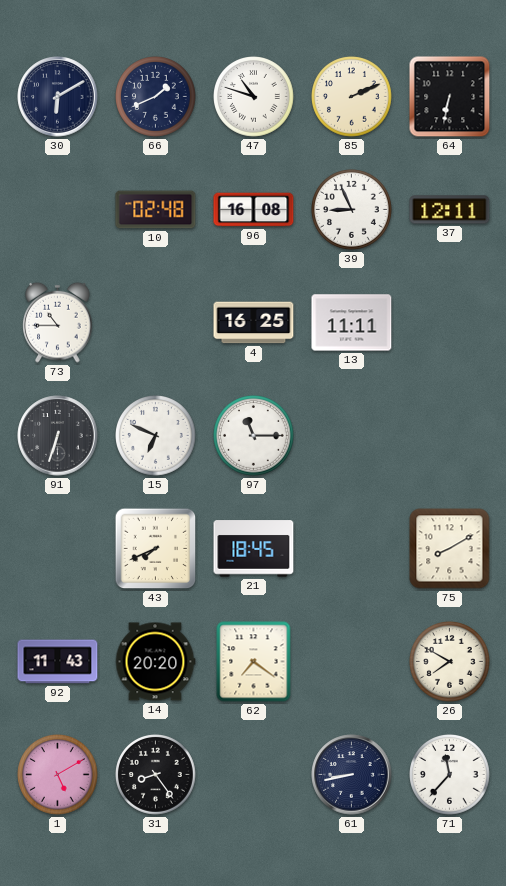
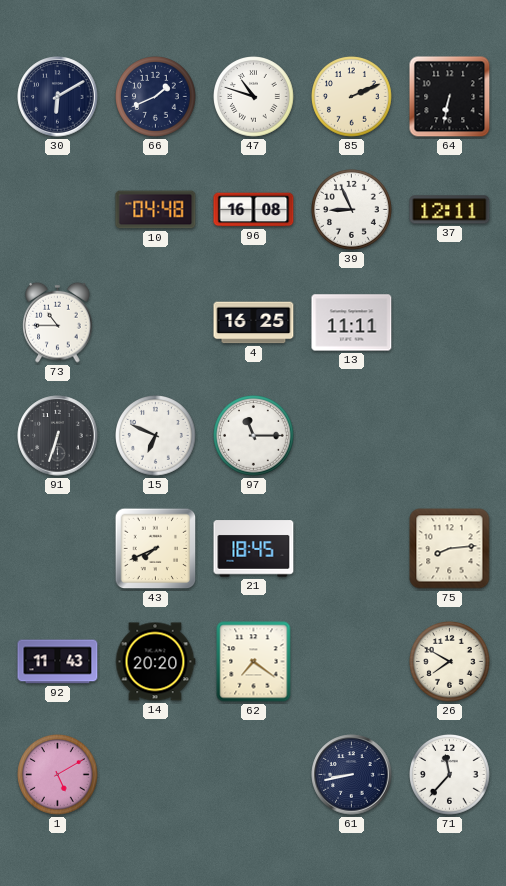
10: 02:48 -> 04:48 (156, 210)
75: 8:10 -> 8:14 (450, 549)
31: 8:24 -> none (156, 775)
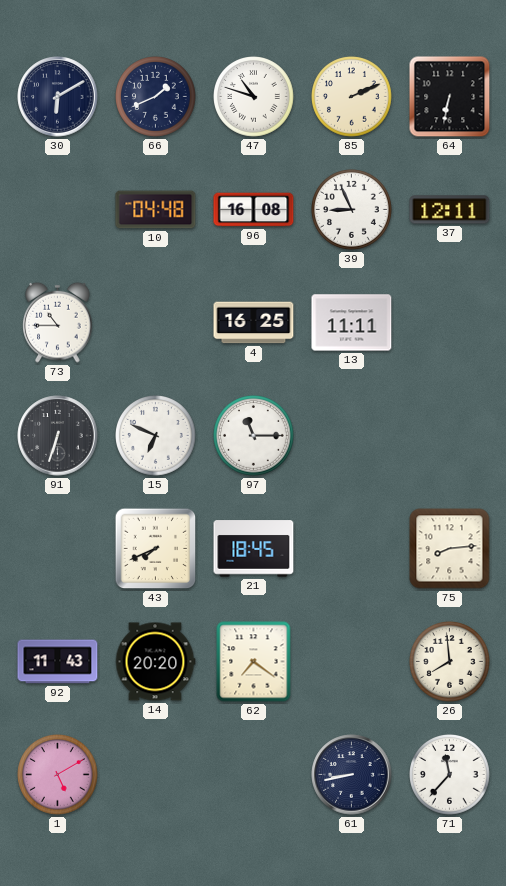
26: 7:50 -> 7:59 (450, 662)
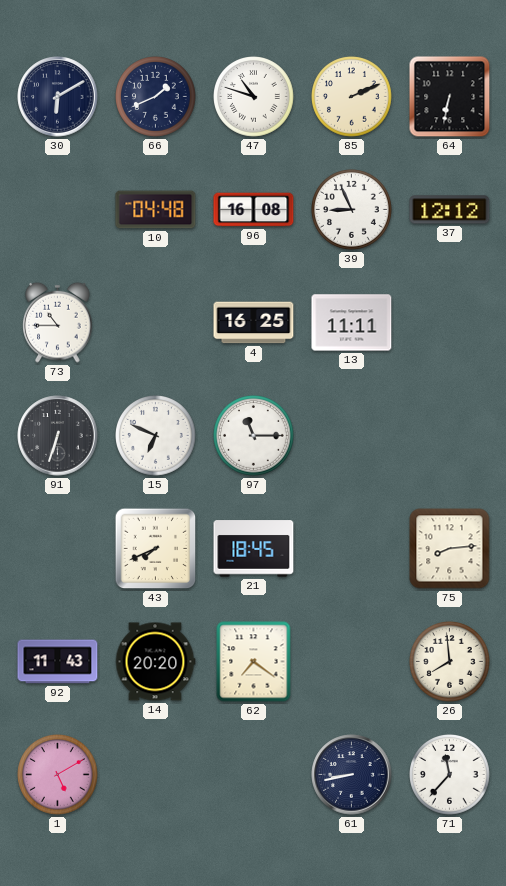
37: 12:11 -> 12:12 (450, 210)
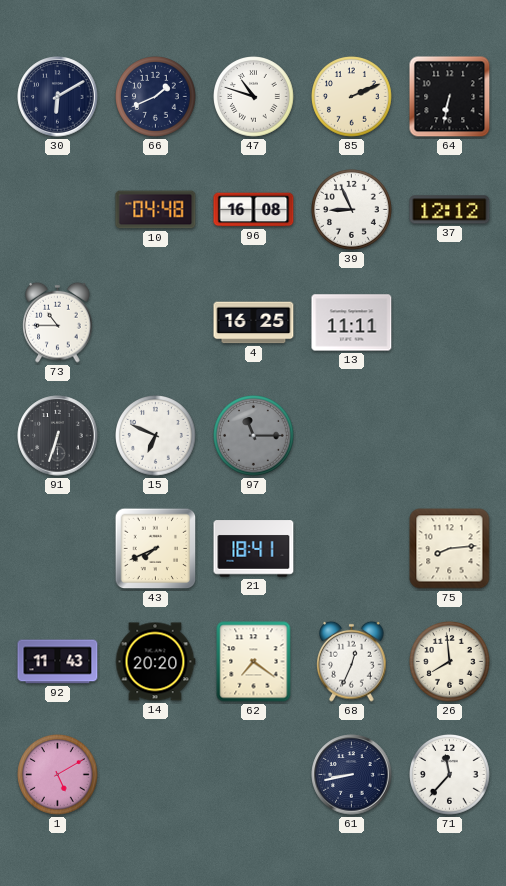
97 dial: white -> grey (254, 436)
21: 18:45 -> 18:41 (254, 549)
68: none -> 12:34 (352, 661)
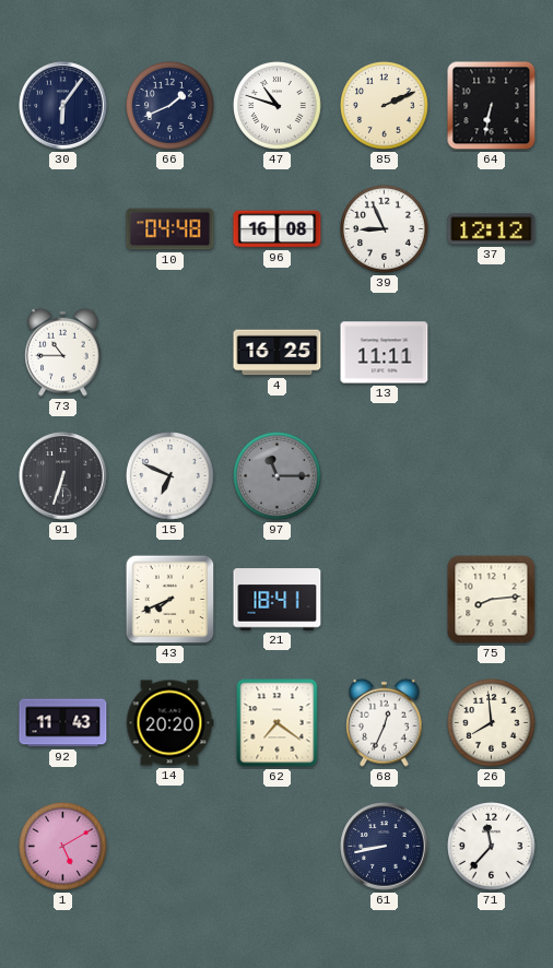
30: 6:10 -> 6:06 (63, 106)
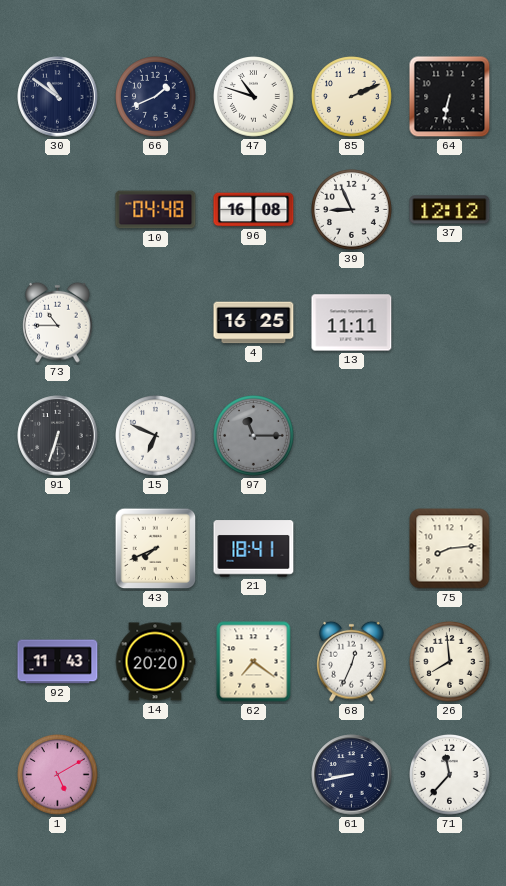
30: 6:06 -> 10:51 (58, 97)
